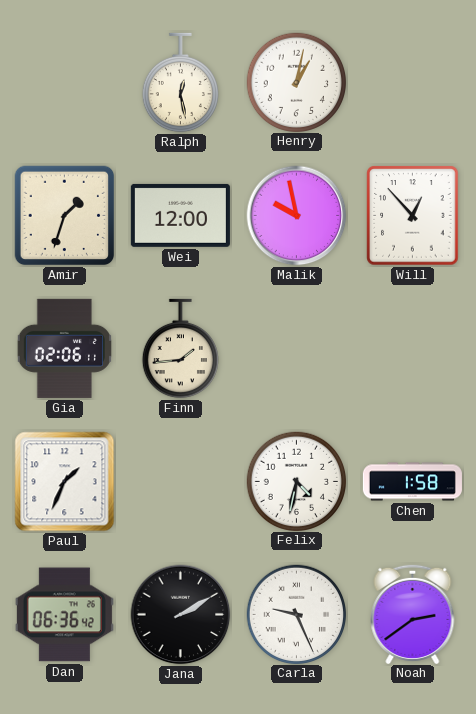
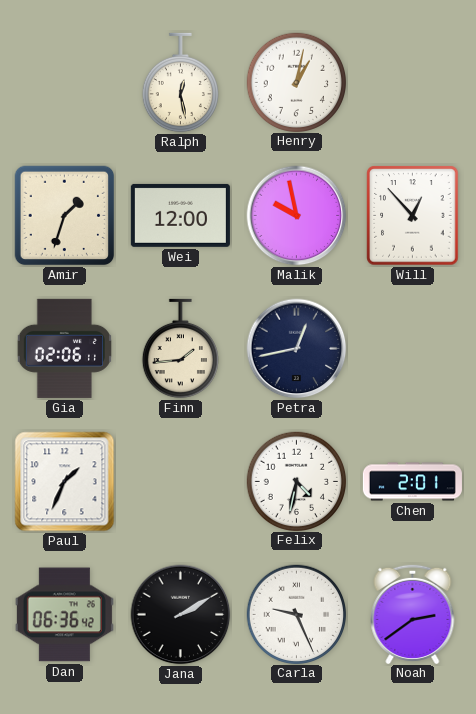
Petra: none -> 12:43 (297, 349)
Chen: 1:58 -> 2:01 (412, 482)
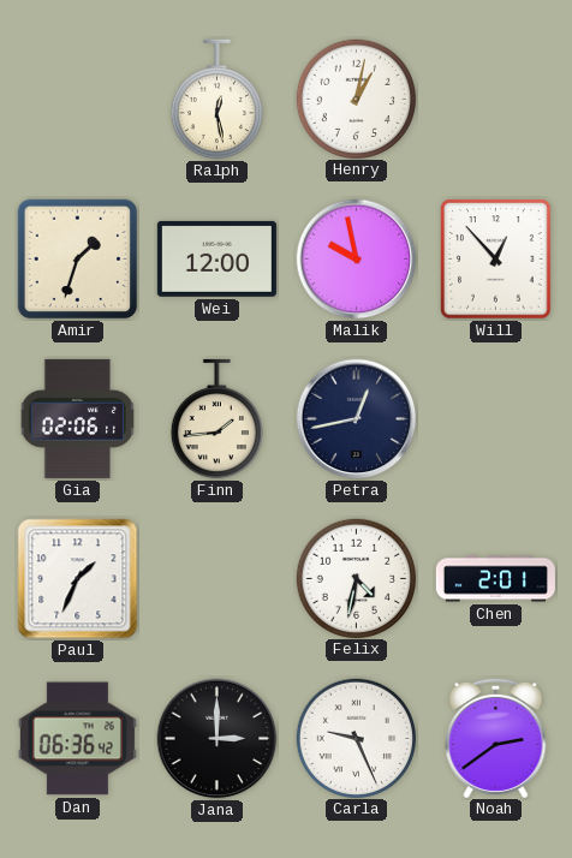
Jana: 2:10 -> 3:00 (218, 739)
